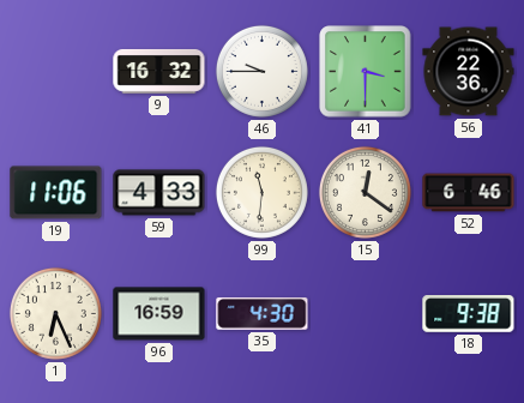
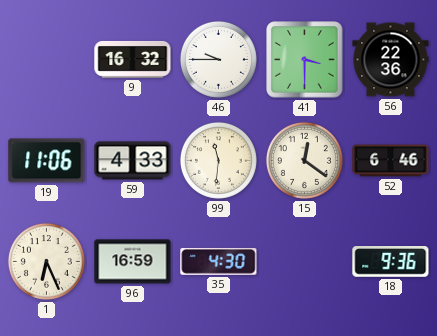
18: 9:38 -> 9:36 (391, 262)
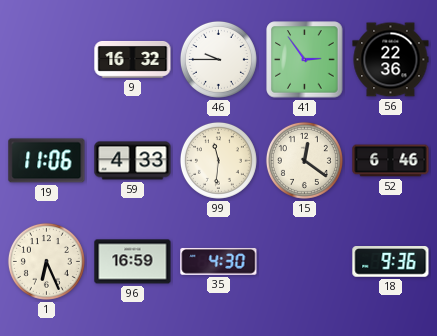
41: 3:30 -> 2:54 (305, 60)
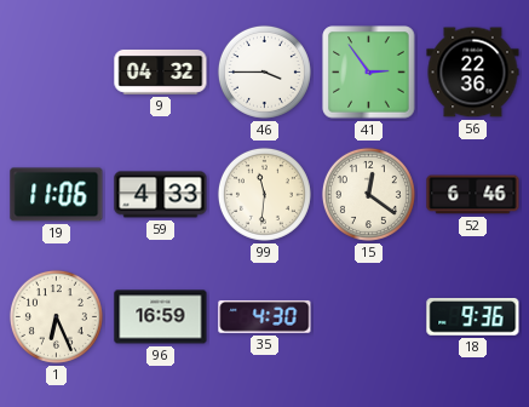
9: 16:32 -> 04:32 (161, 71)
46: 9:45 -> 3:45 (264, 71)
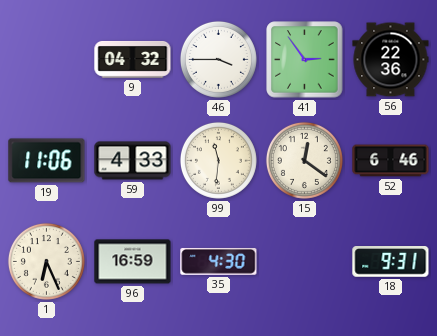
18: 9:36 -> 9:31 (391, 262)
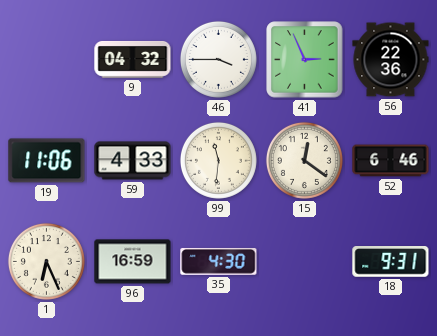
41: 2:54 -> 2:56 (305, 60)
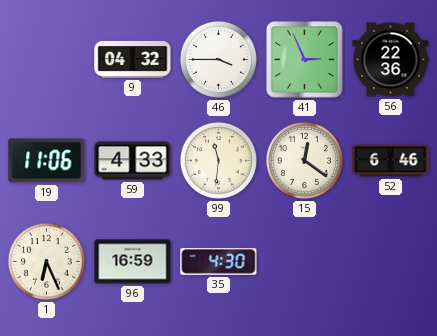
18: 9:31 -> none (391, 262)
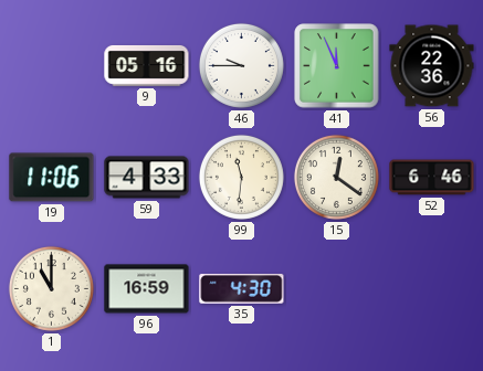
9: 04:32 -> 05:16 (147, 65)
46: 3:45 -> 9:45 (241, 65)
41: 2:56 -> 11:56 (337, 66)
1: 6:26 -> 11:00 (51, 288)
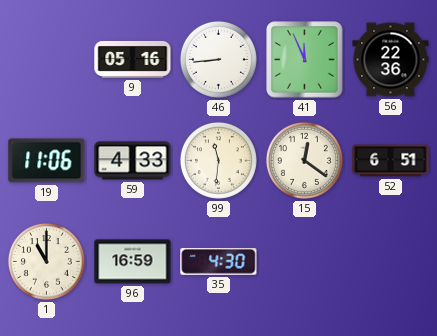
46: 9:45 -> 8:44 (218, 59)
52: 6:46 -> 6:51 (391, 161)
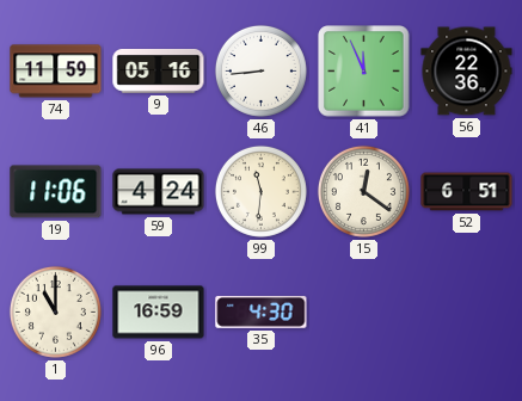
74: none -> 11:59 (56, 72)
59: 4:33 -> 4:24 (159, 192)
